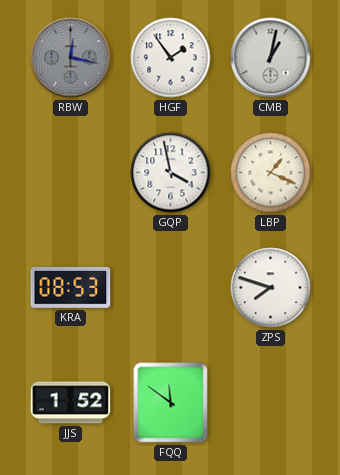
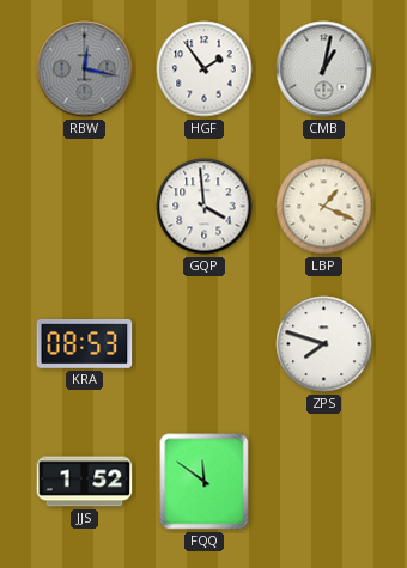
GQP: 3:58 -> 3:59 (205, 207)
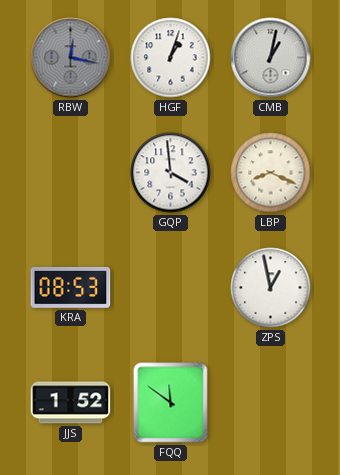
HGF: 1:54 -> 1:03 (171, 58)
LBP: 1:19 -> 8:19 (271, 173)
ZPS: 7:48 -> 12:58 (271, 288)
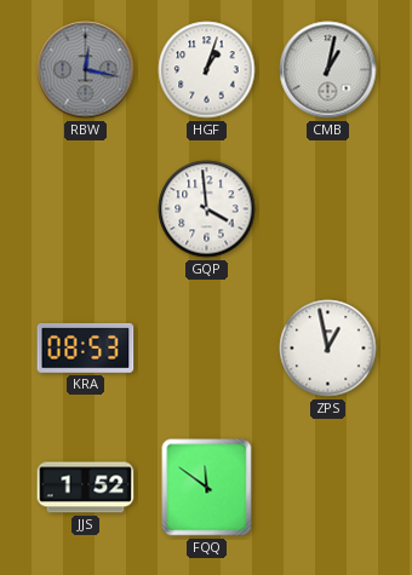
LBP: 8:19 -> none (271, 173)
